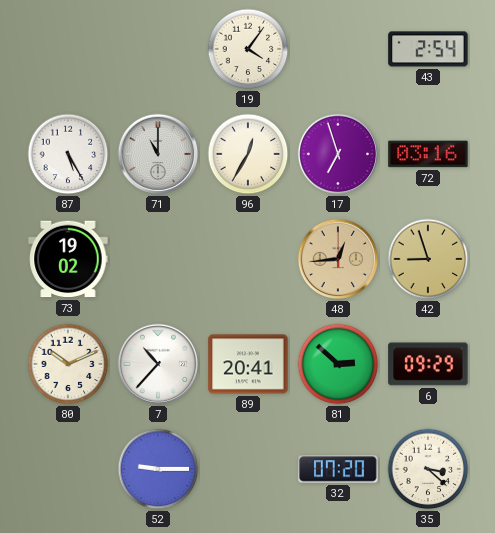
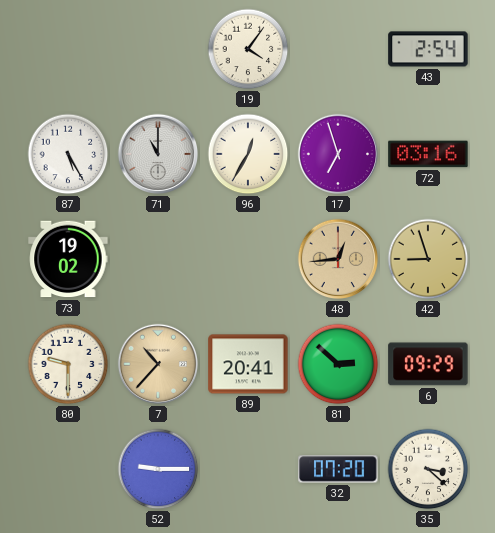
80: 10:11 -> 9:30 (68, 364)
7 dial: white -> champagne (158, 364)
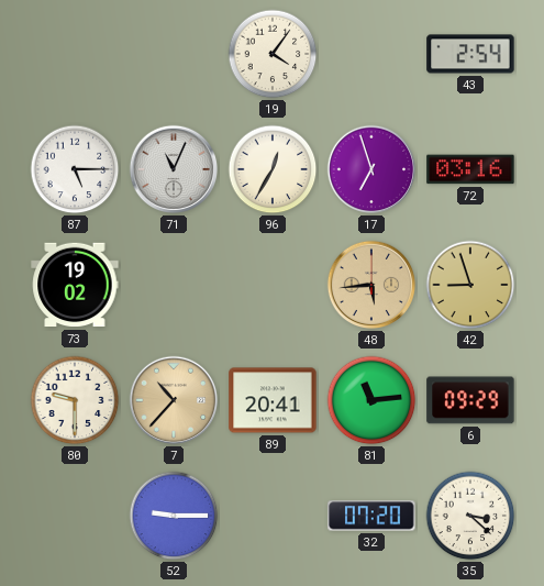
87: 5:25 -> 5:15 (75, 169)
71: 11:00 -> 11:04 (174, 169)
48: 12:44 -> 5:44 (371, 285)
81: 2:52 -> 11:14 (371, 400)
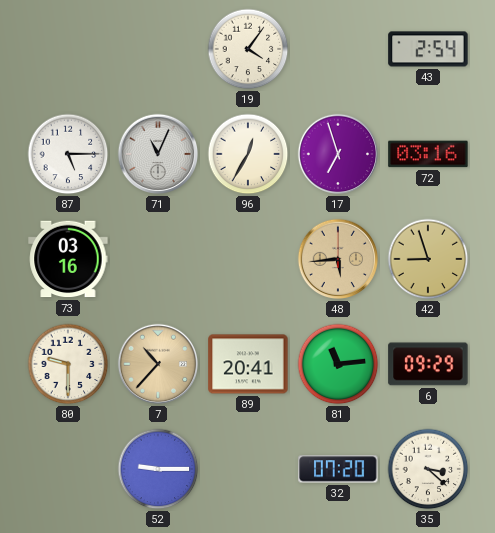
73: 19:02 -> 03:16 (68, 259)
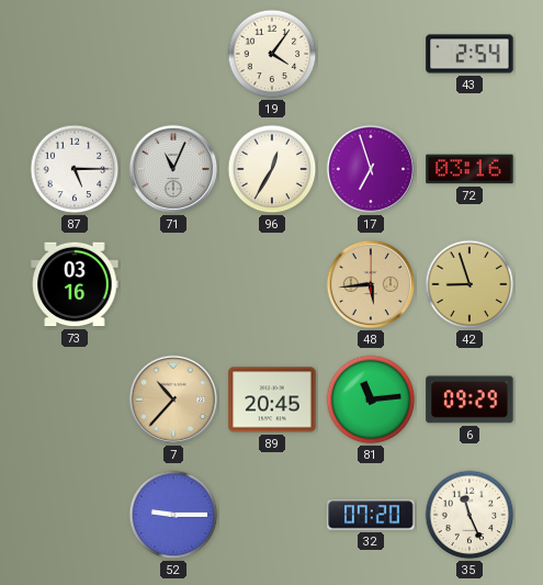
80: 9:30 -> none (68, 364)
89: 20:41 -> 20:45 (272, 400)
35: 3:22 -> 11:26 (470, 515)
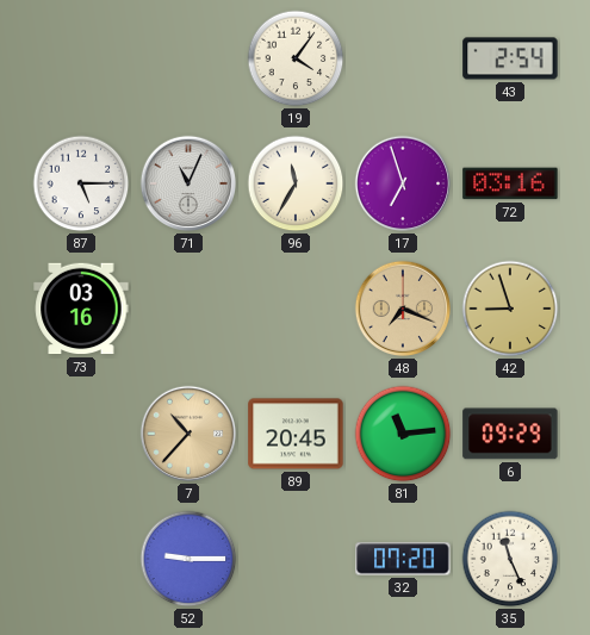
96: 12:35 -> 11:35 (296, 183)
48: 5:44 -> 7:19 (403, 309)
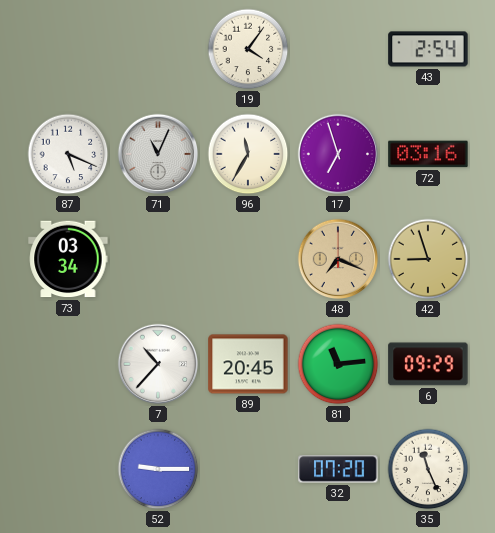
87: 5:15 -> 5:19 (68, 154)
73: 03:16 -> 03:34 (68, 259)
7 dial: champagne -> white (158, 364)
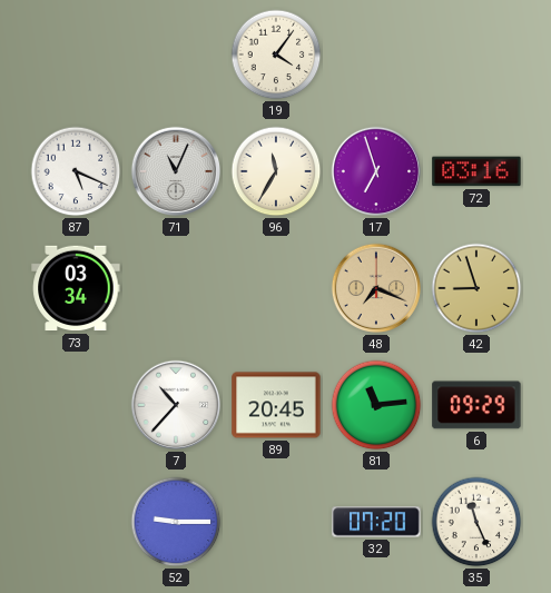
43: 2:54 -> none (428, 49)
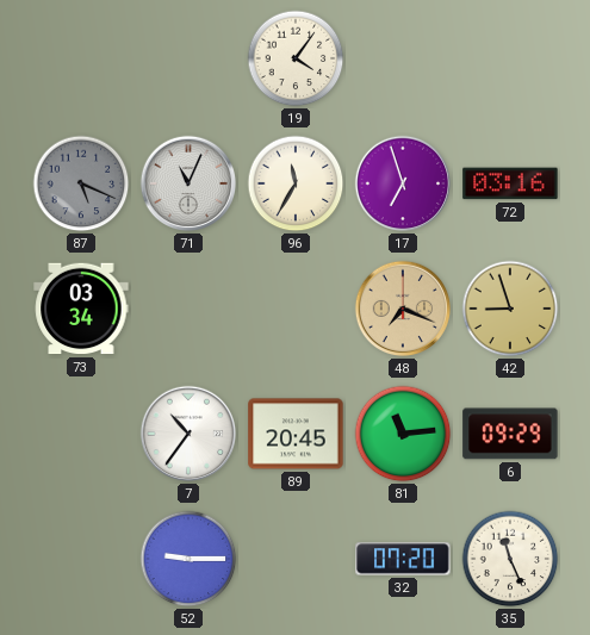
87 dial: white -> grey (81, 183)
7: 10:37 -> 10:36 (188, 434)
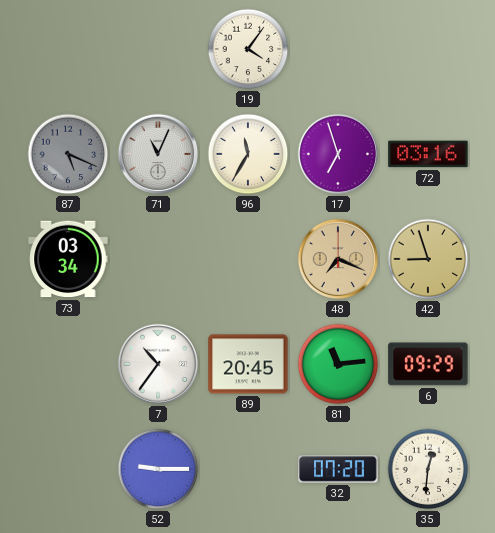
35: 11:26 -> 12:31 (428, 469)
